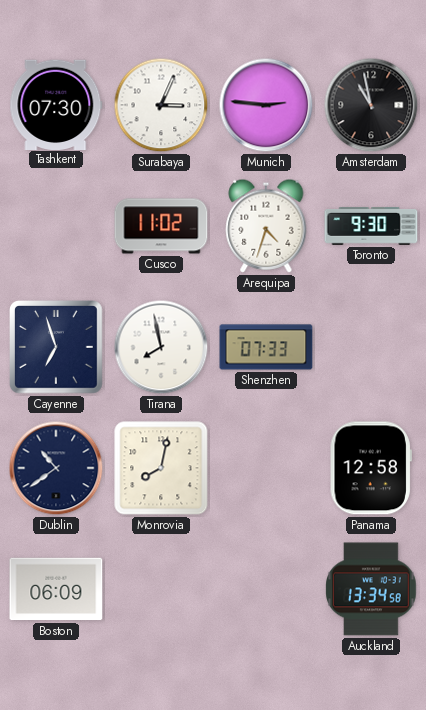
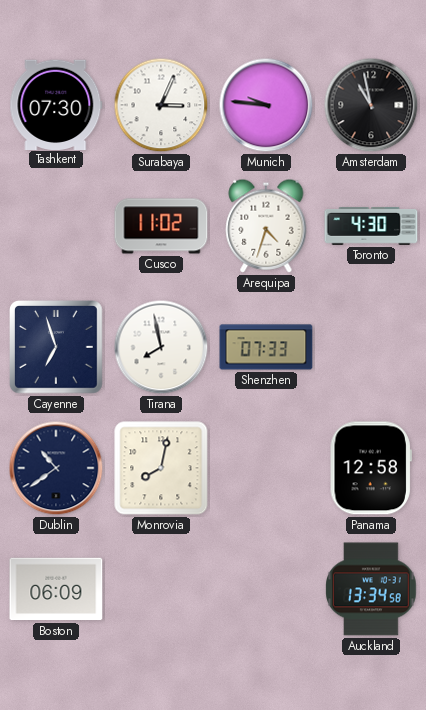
Munich: 2:46 -> 9:46 (266, 105)
Toronto: 9:30 -> 4:30 (371, 226)
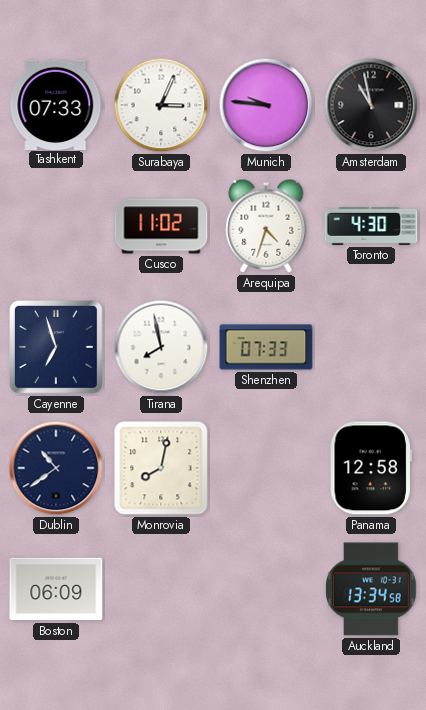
Tashkent: 07:30 -> 07:33 (56, 104)
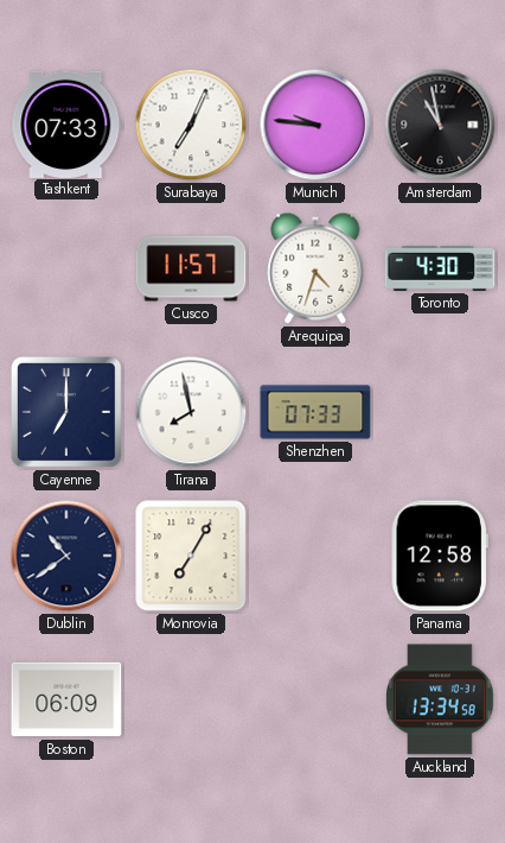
Surabaya: 3:04 -> 7:04 (191, 125)
Cusco: 11:02 -> 11:57 (191, 268)
Cayenne: 6:57 -> 7:00 (68, 413)
Monrovia: 8:02 -> 7:05 (191, 556)
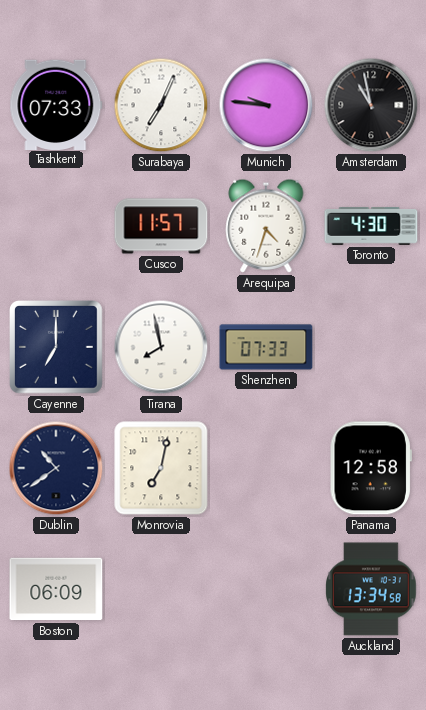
Monrovia: 7:05 -> 7:02 (161, 468)
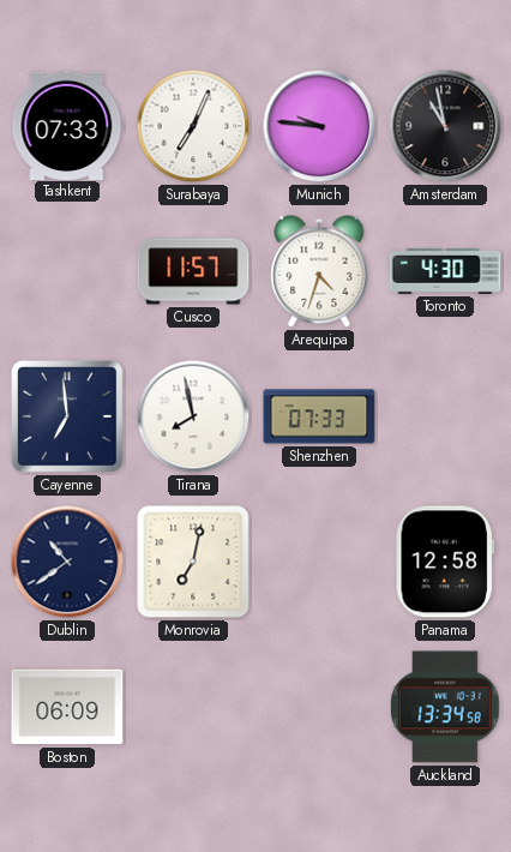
Cayenne: 7:00 -> 6:59 (68, 418)
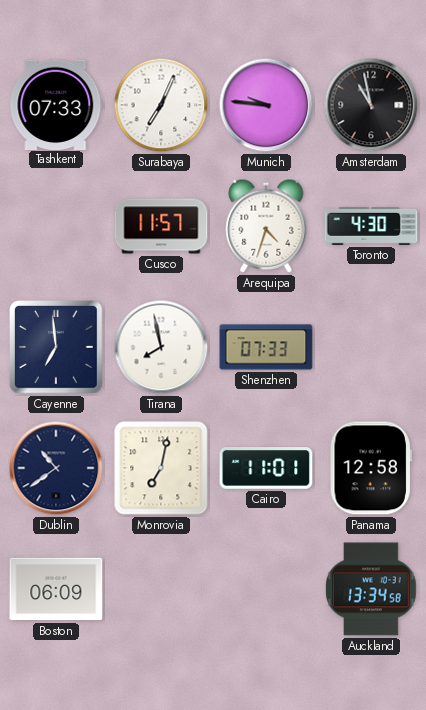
Cairo: none -> 11:01 (266, 468)
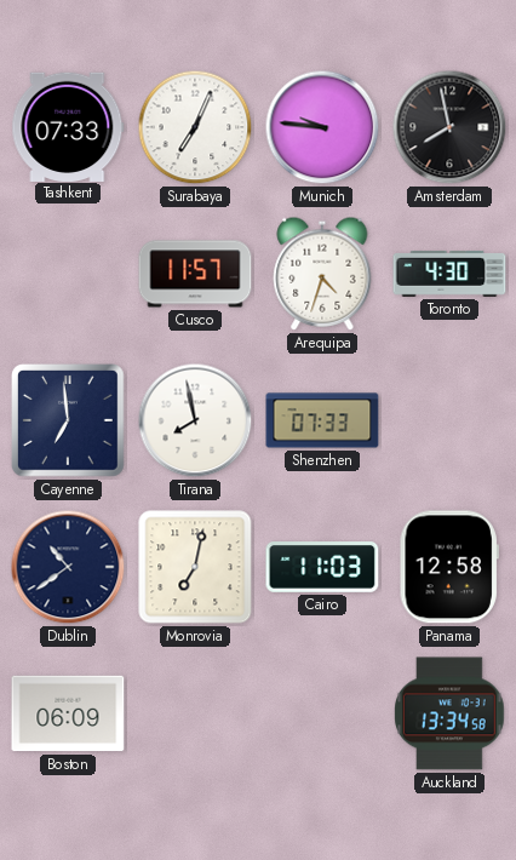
Amsterdam: 10:58 -> 7:58 (449, 127)
Cairo: 11:01 -> 11:03 (322, 567)
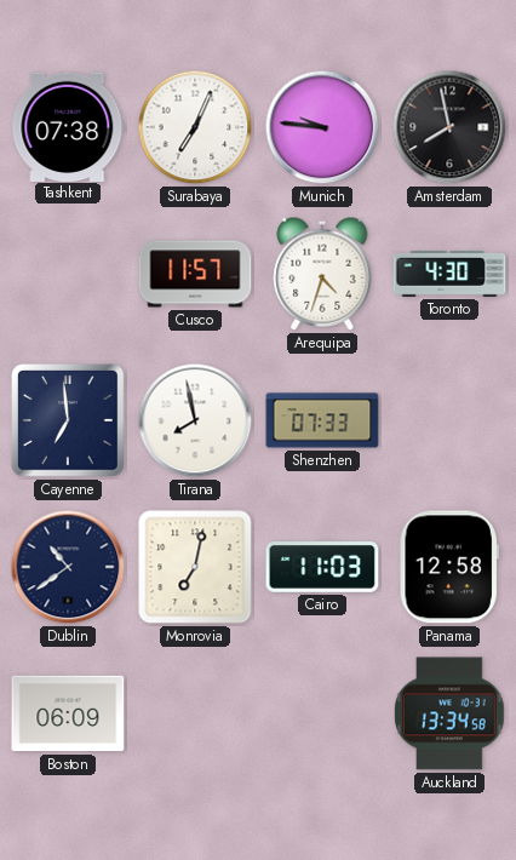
Tashkent: 07:33 -> 07:38 (68, 126)
